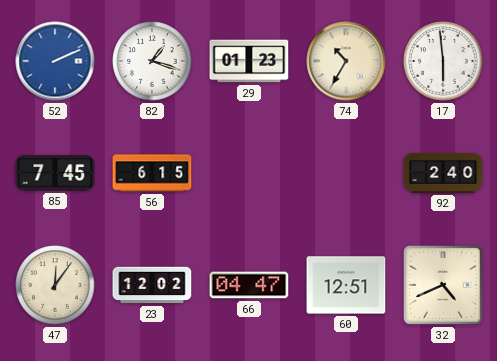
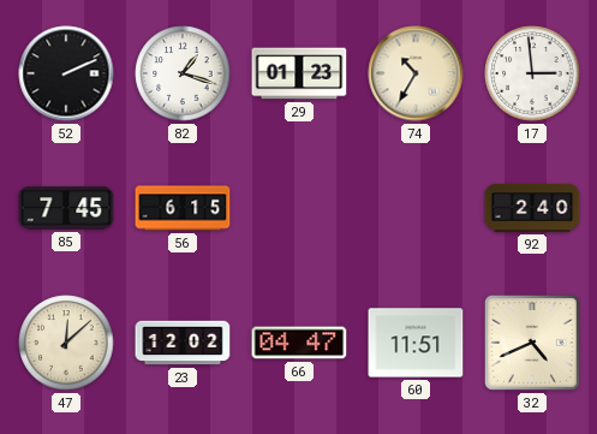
52 dial: blue -> black (66, 73)
17: 5:59 -> 2:59 (532, 73)
47: 12:06 -> 12:08 (66, 343)
60: 12:51 -> 11:51 (416, 343)
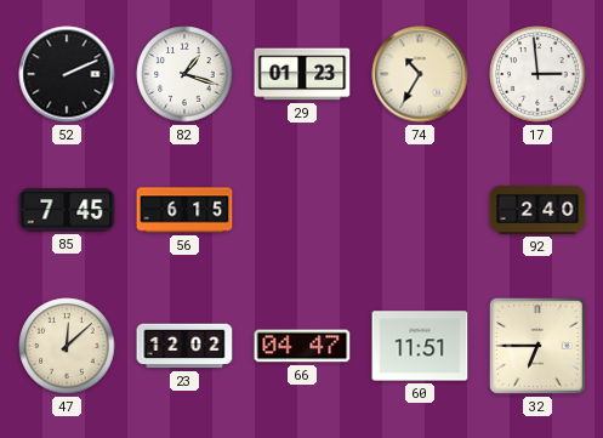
32: 4:41 -> 6:45 (539, 347)
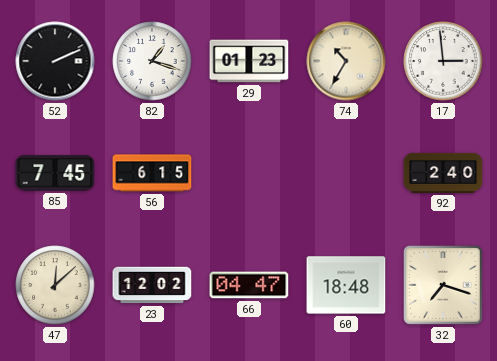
60: 11:51 -> 18:48 (346, 285)
32: 6:45 -> 7:18 (444, 286)
